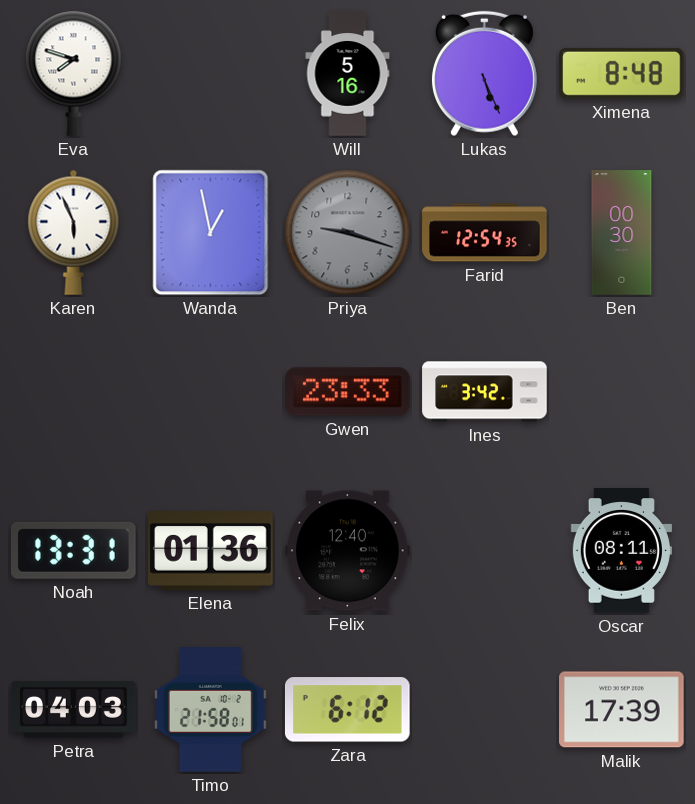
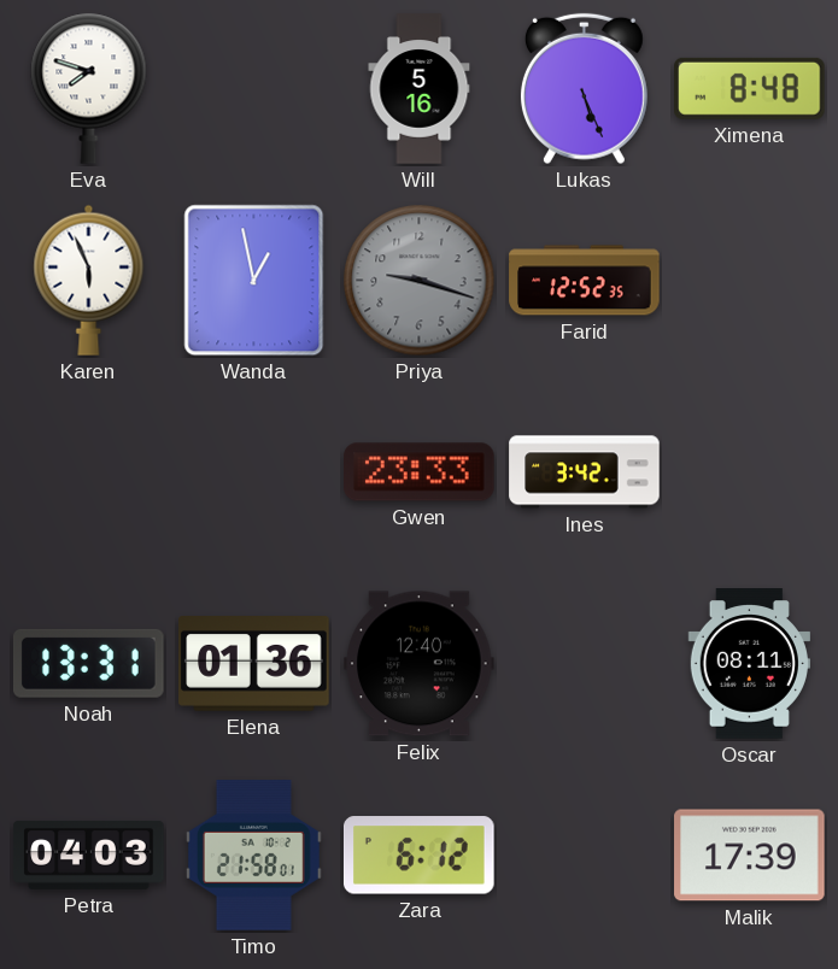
Farid: 12:54 -> 12:52 (585, 281)
Ben: 00:30 -> none (622, 233)
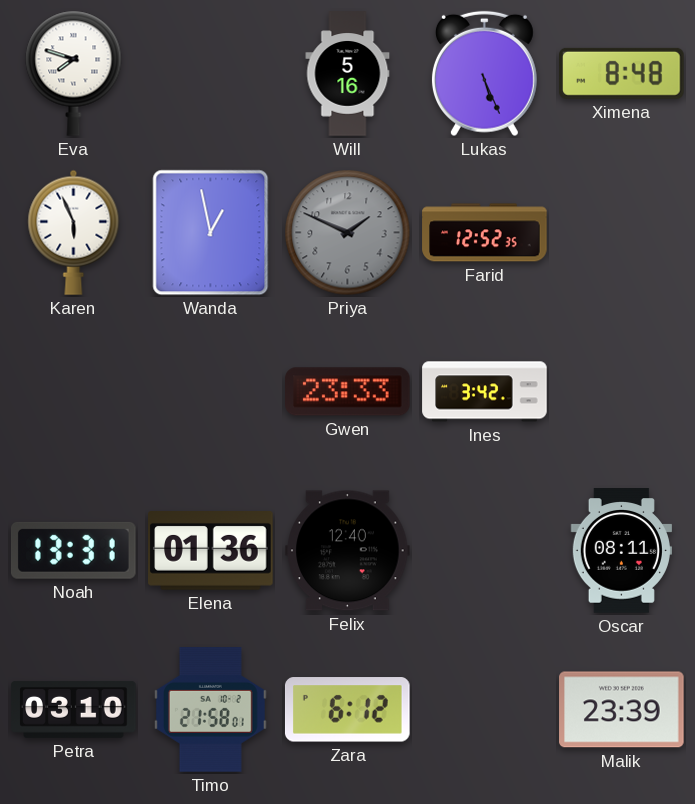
Priya: 9:18 -> 1:49 (348, 233)
Petra: 04:03 -> 03:10 (74, 710)
Malik: 17:39 -> 23:39 (622, 710)
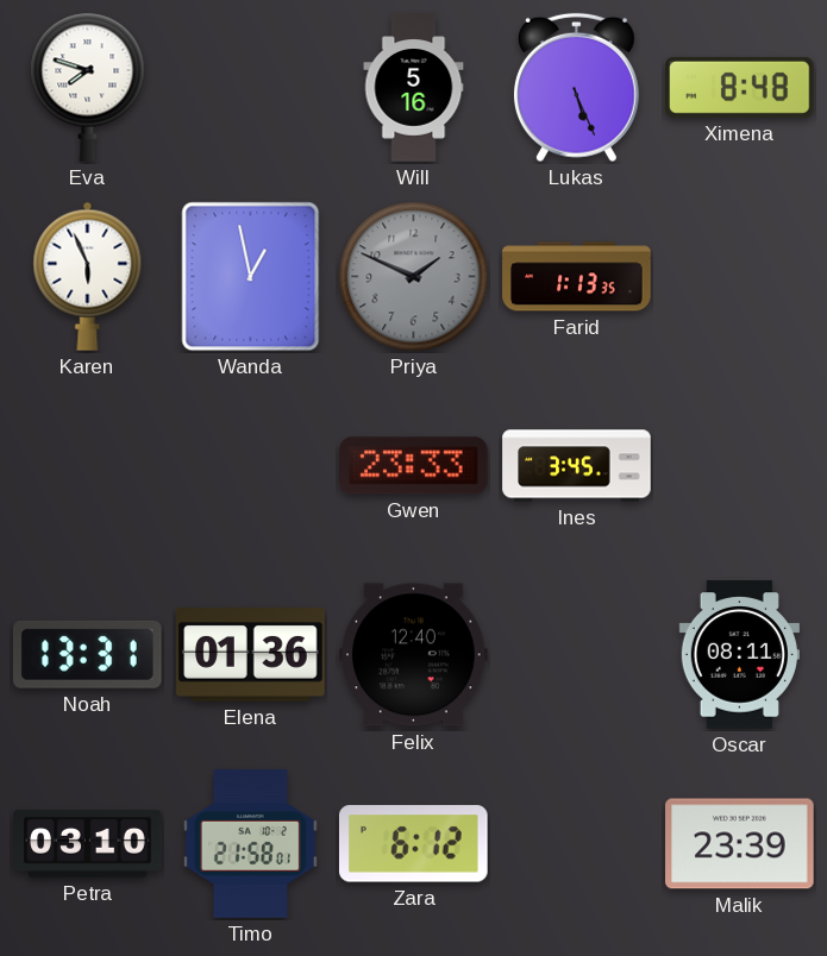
Farid: 12:52 -> 1:13 (577, 277)
Ines: 3:42 -> 3:45 (577, 466)
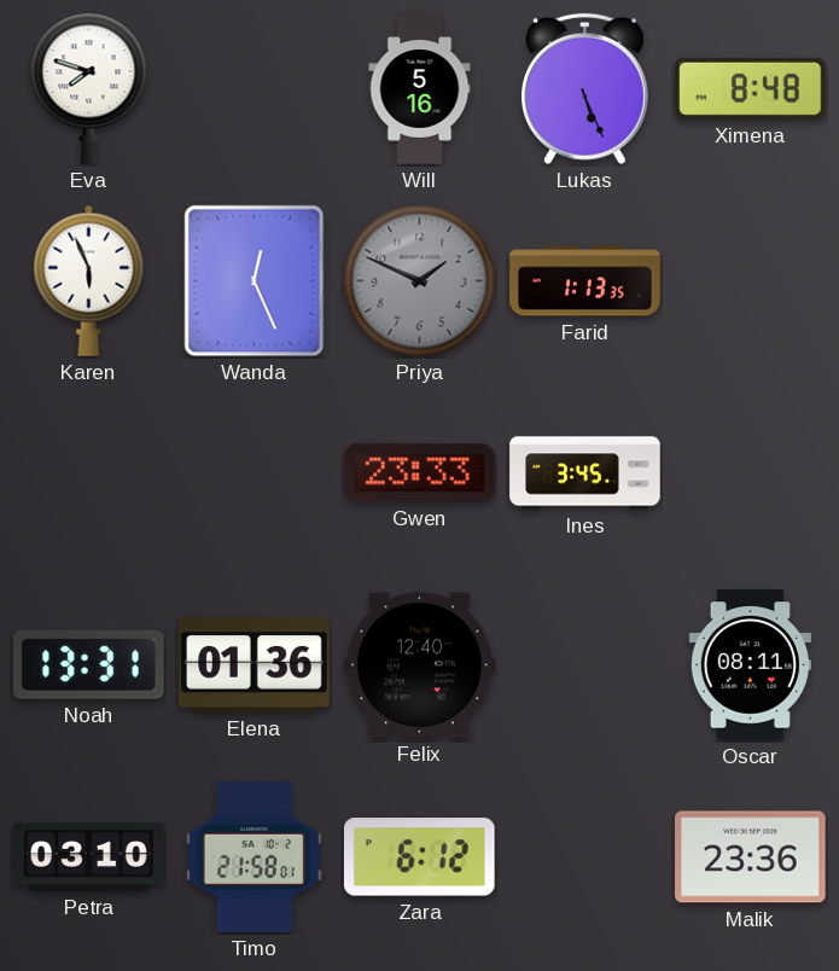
Wanda: 12:58 -> 12:26 (255, 281)
Malik: 23:39 -> 23:36 (751, 857)
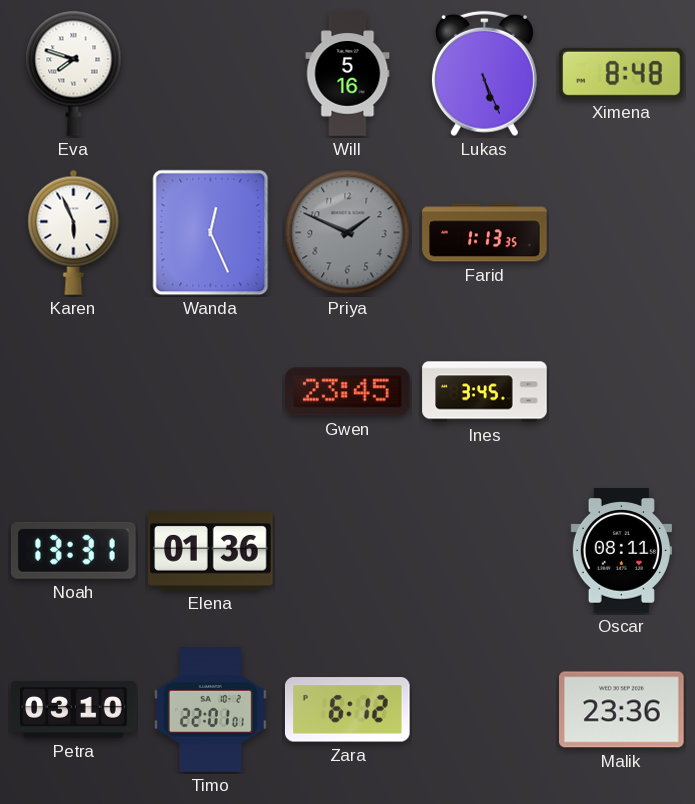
Gwen: 23:33 -> 23:45 (348, 392)
Felix: 12:40 -> none (420, 665)
Timo: 21:58 -> 22:01 (210, 710)
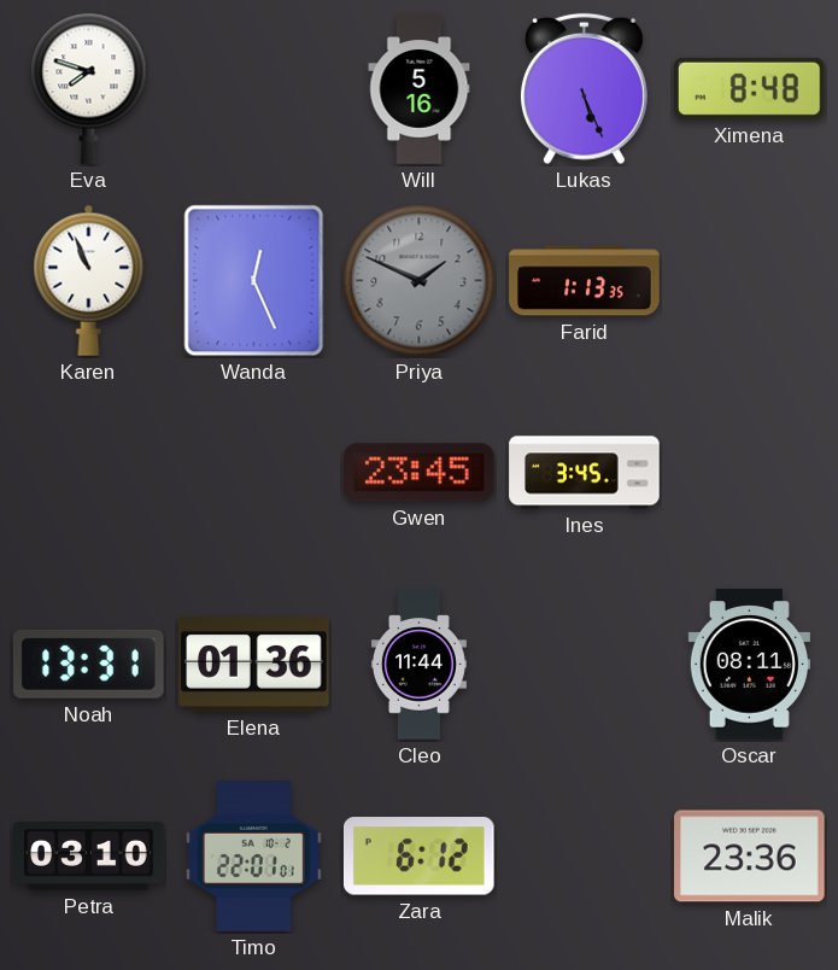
Karen: 5:56 -> 10:56 (89, 280)
Cleo: none -> 11:44 (418, 665)
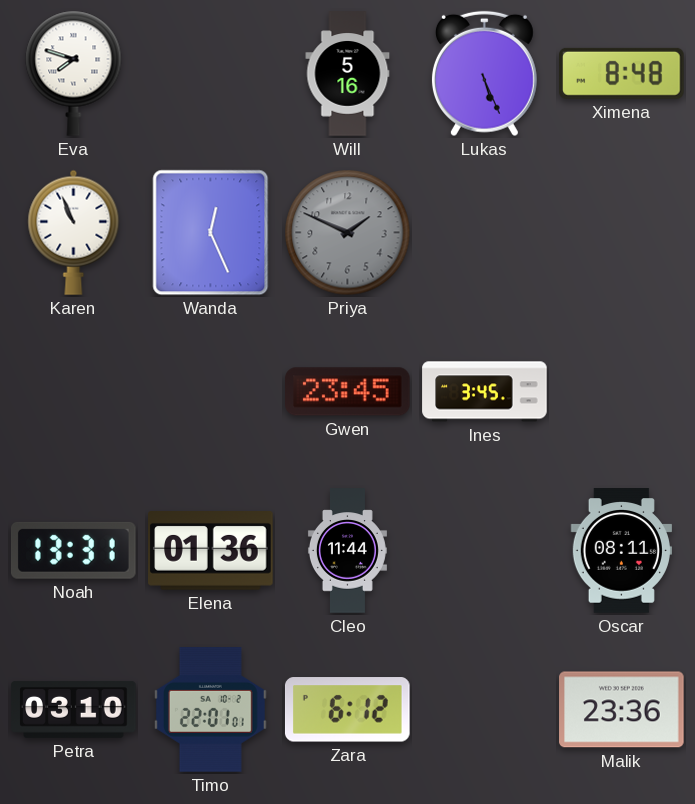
Farid: 1:13 -> none (585, 281)
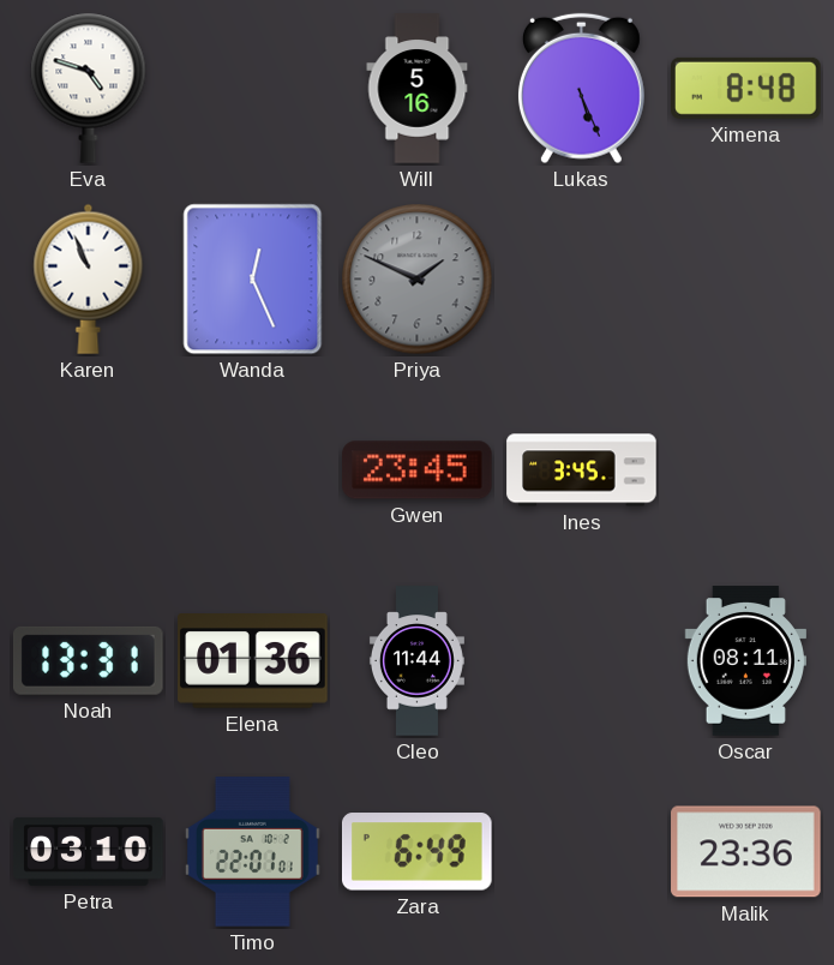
Eva: 7:48 -> 4:48 (89, 88)
Zara: 6:12 -> 6:49 (418, 852)
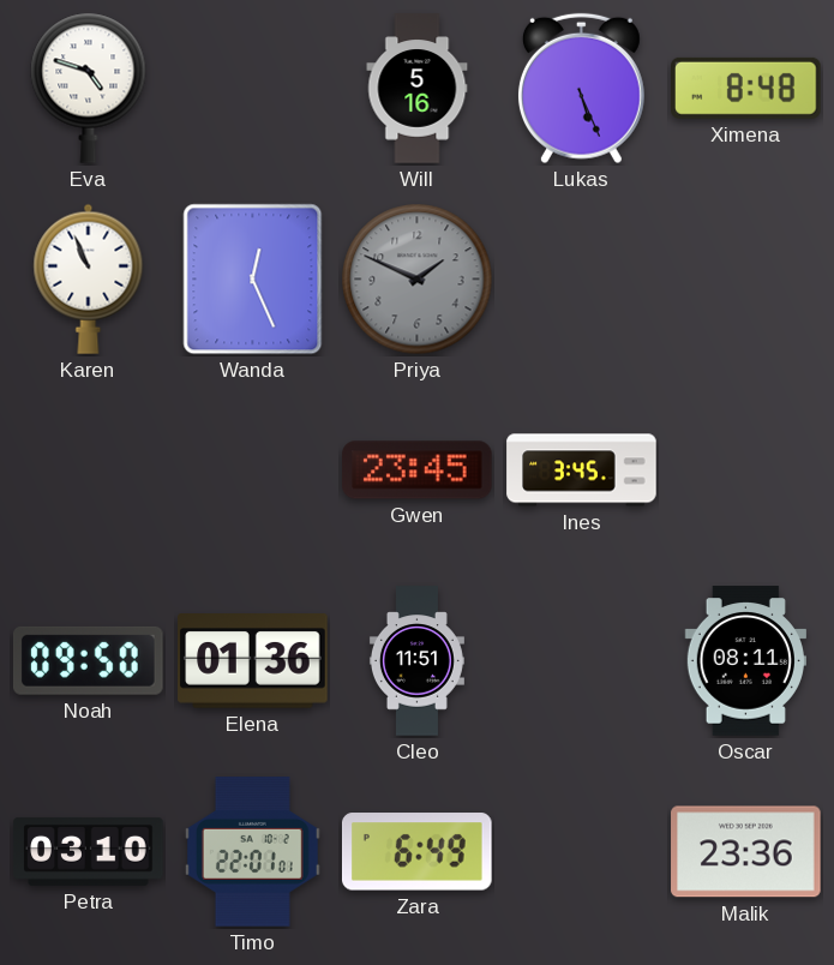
Noah: 13:31 -> 09:50 (89, 660)
Cleo: 11:44 -> 11:51 (416, 661)
